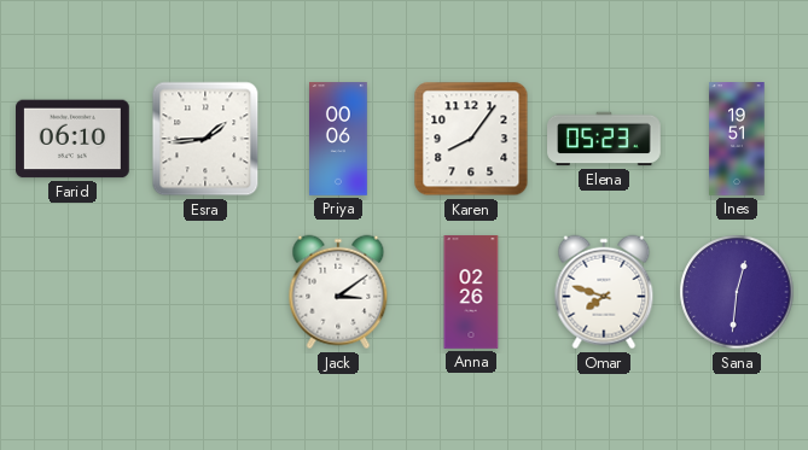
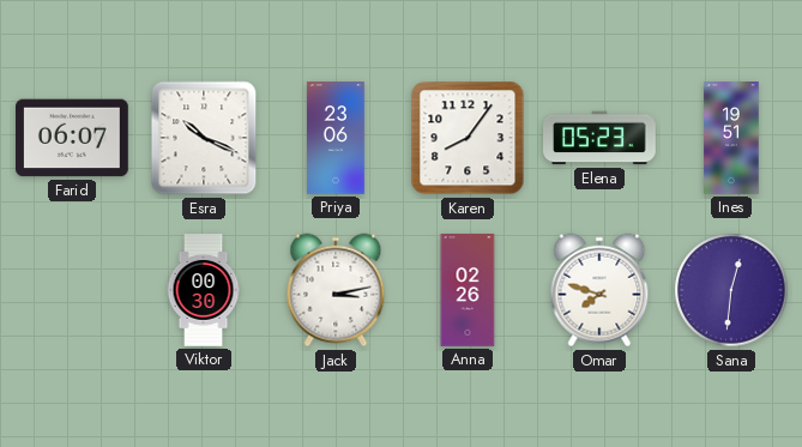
Farid: 06:10 -> 06:07 (73, 138)
Esra: 1:44 -> 10:19 (204, 138)
Priya: 00:06 -> 23:06 (337, 138)
Viktor: none -> 00:30 (204, 290)
Jack: 3:09 -> 3:13 (336, 290)
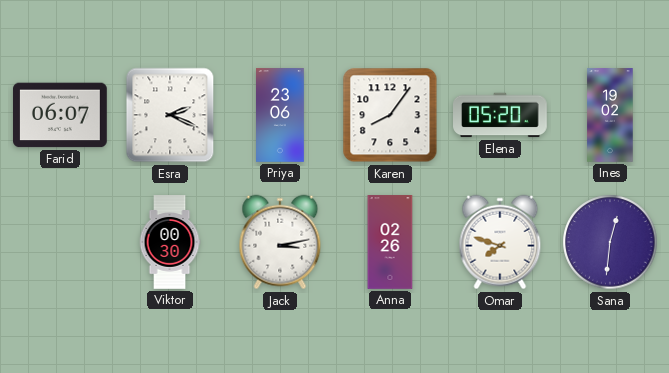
Esra: 10:19 -> 2:19 (170, 115)
Elena: 05:23 -> 05:20 (501, 115)
Ines: 19:51 -> 19:02 (610, 115)
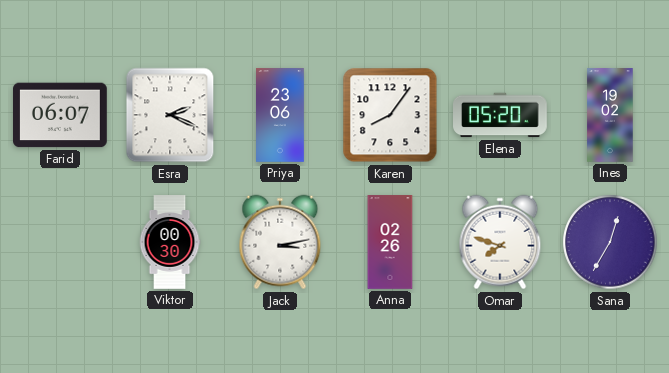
Sana: 12:31 -> 12:35 (610, 242)
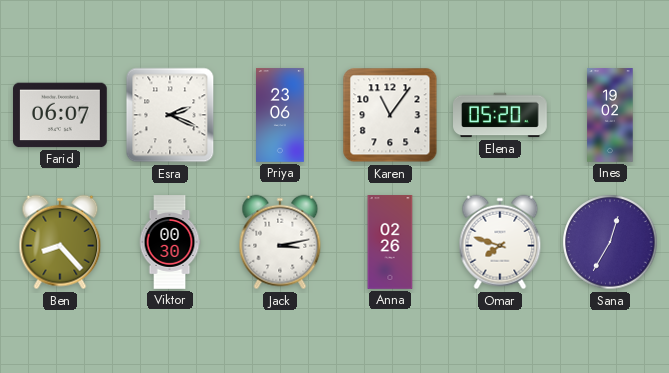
Karen: 8:06 -> 11:06 (390, 115)
Ben: none -> 8:23 (60, 242)
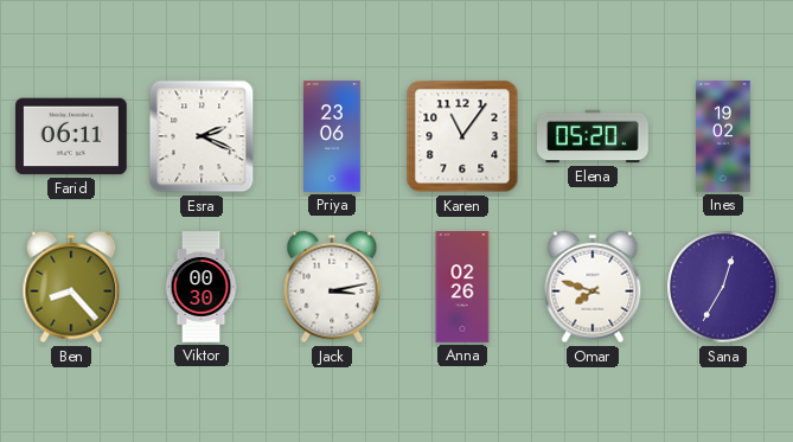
Farid: 06:07 -> 06:11 (72, 136)
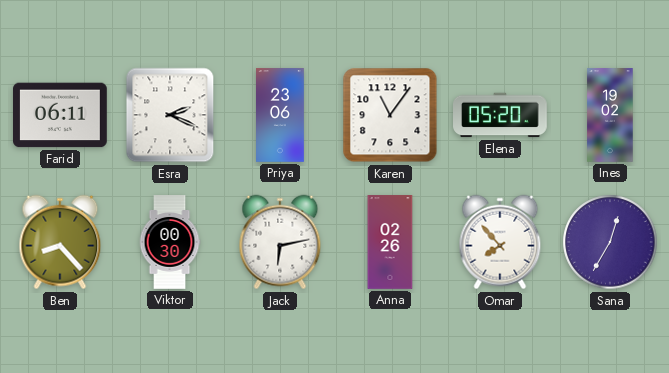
Jack: 3:13 -> 6:13 (280, 242)
Omar: 7:48 -> 7:53 (500, 242)
